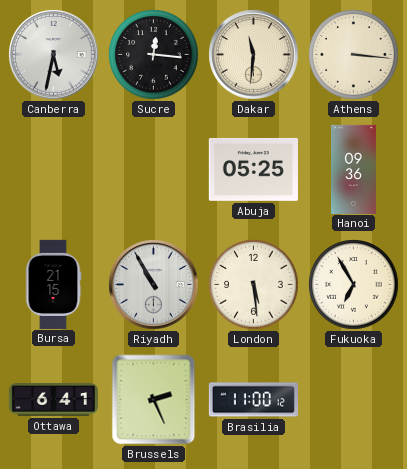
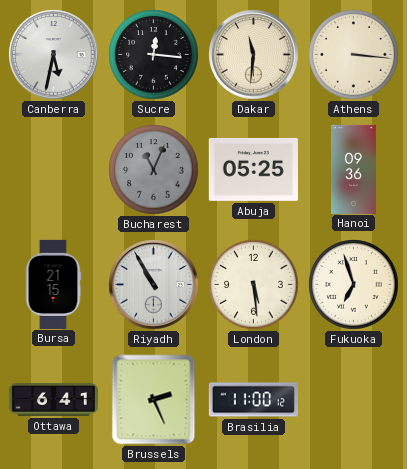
Bucharest: none -> 11:04 (154, 170)
Fukuoka: 6:55 -> 6:57 (354, 285)
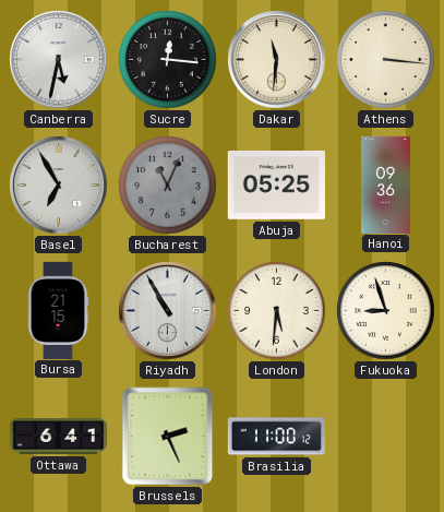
Basel: none -> 6:55 (59, 186)
London: 5:29 -> 5:31 (277, 311)
Fukuoka: 6:57 -> 8:57 (386, 311)
